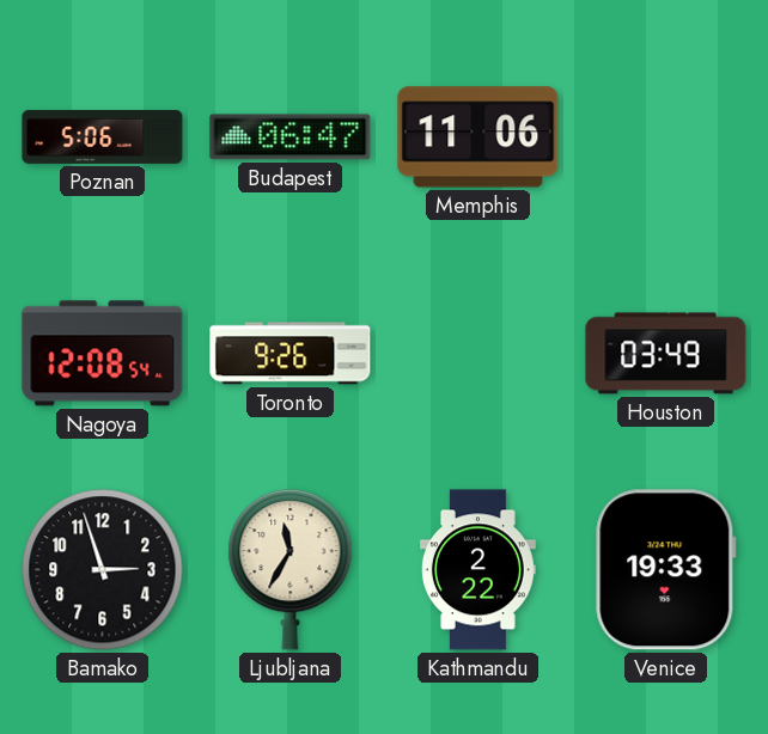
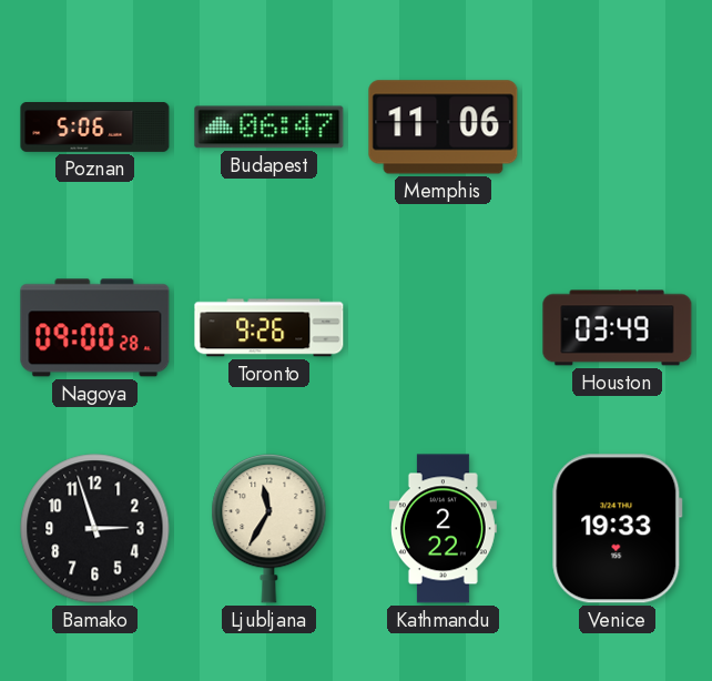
Nagoya: 12:08 -> 09:00 (95, 328)
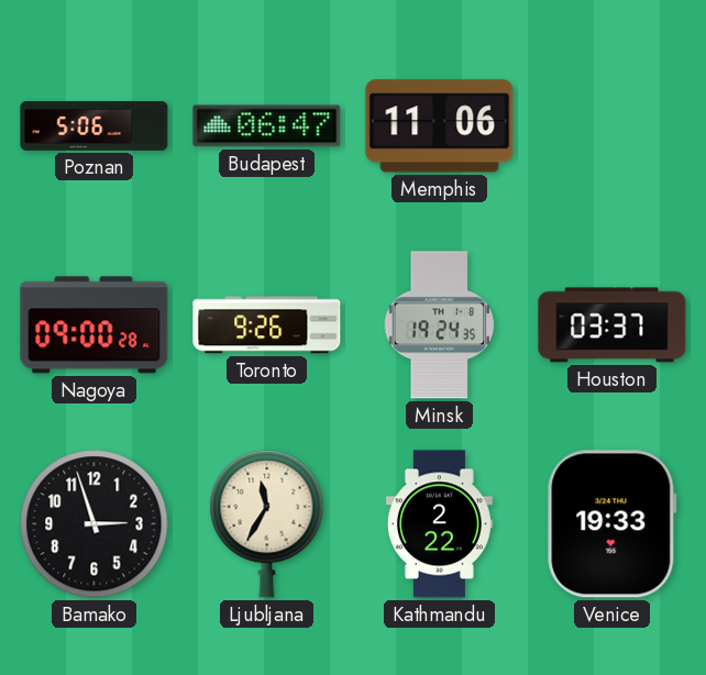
Minsk: none -> 19:24 (440, 325)
Houston: 03:49 -> 03:37 (613, 325)
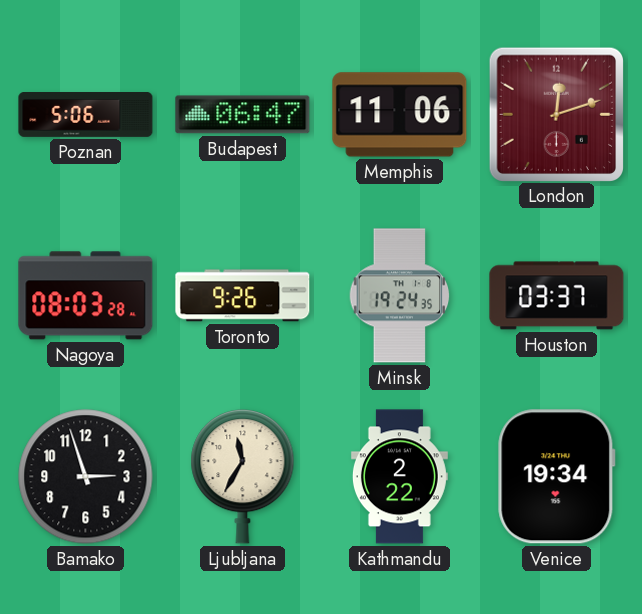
London: none -> 12:12 (556, 114)
Nagoya: 09:00 -> 08:03 (86, 296)
Venice: 19:33 -> 19:34 (556, 477)
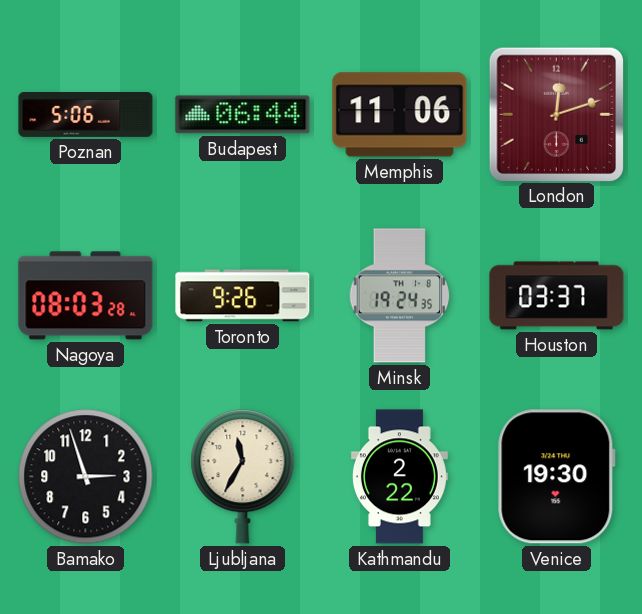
Budapest: 06:47 -> 06:44 (243, 115)
Venice: 19:34 -> 19:30 (556, 477)
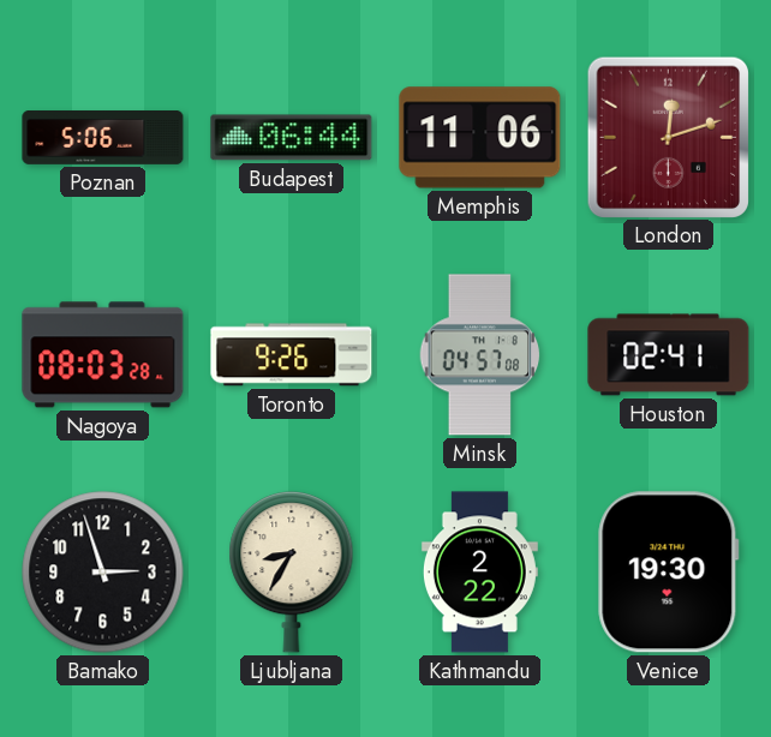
Minsk: 19:24 -> 04:57 (480, 355)
Houston: 03:37 -> 02:41 (669, 355)
Ljubljana: 11:35 -> 8:35 (292, 573)
